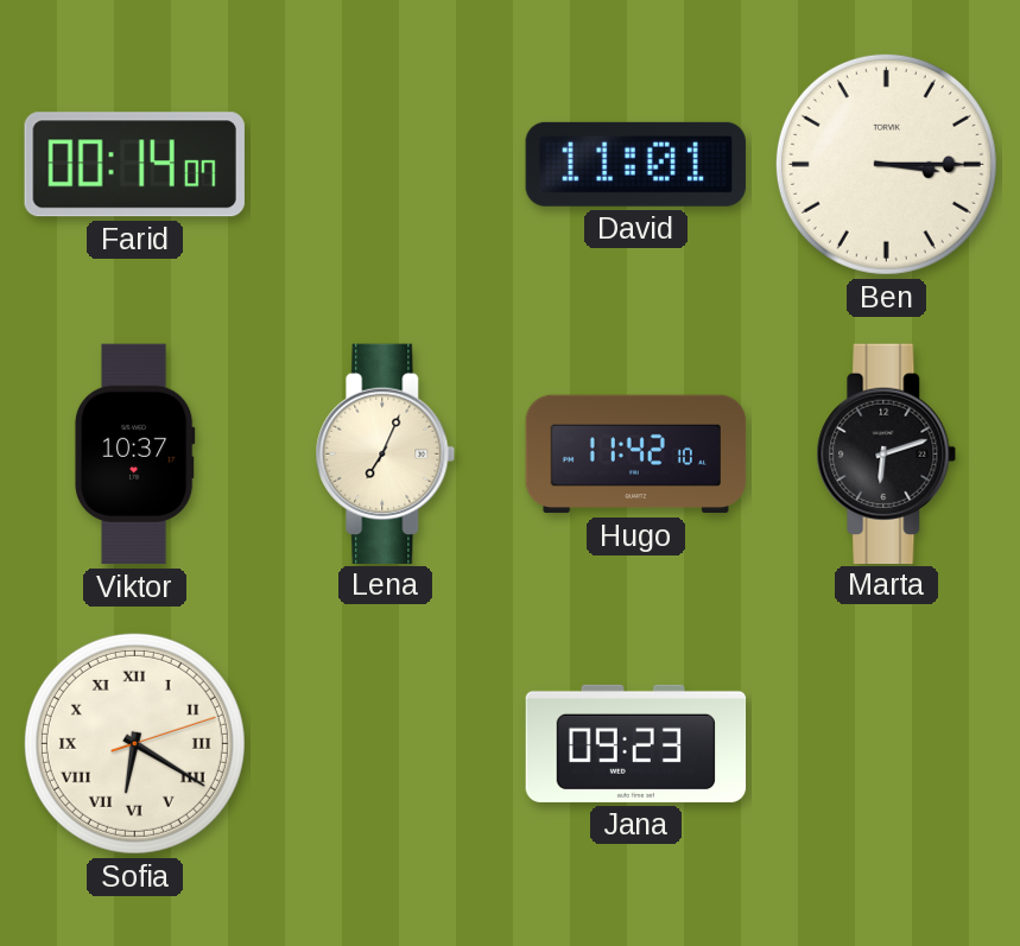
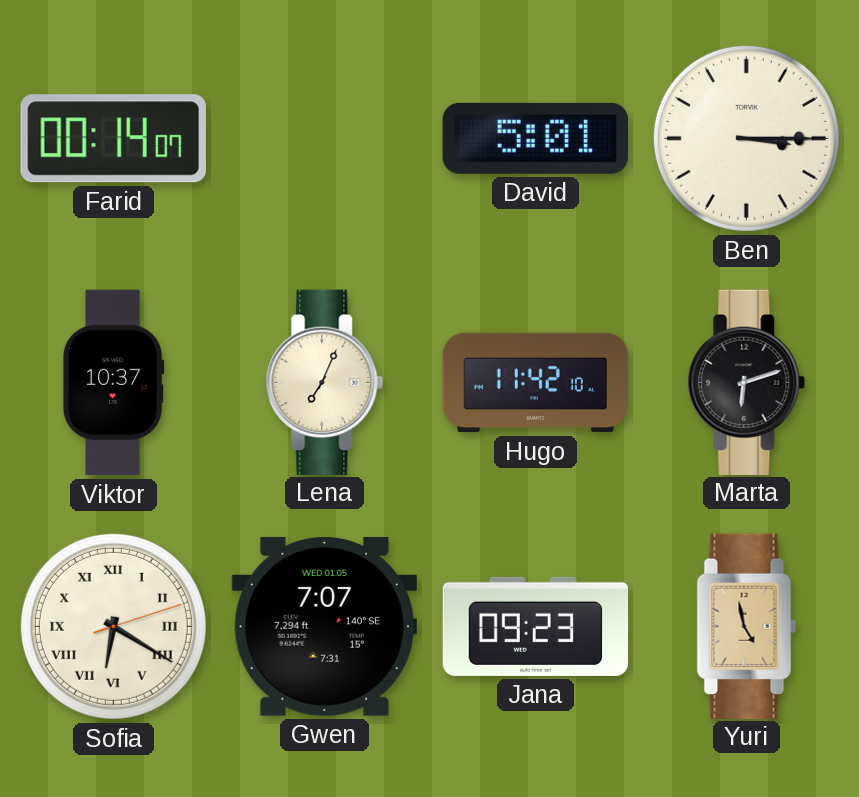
David: 11:01 -> 5:01 (535, 138)
Gwen: none -> 7:07 (324, 627)
Yuri: none -> 4:58 (747, 626)
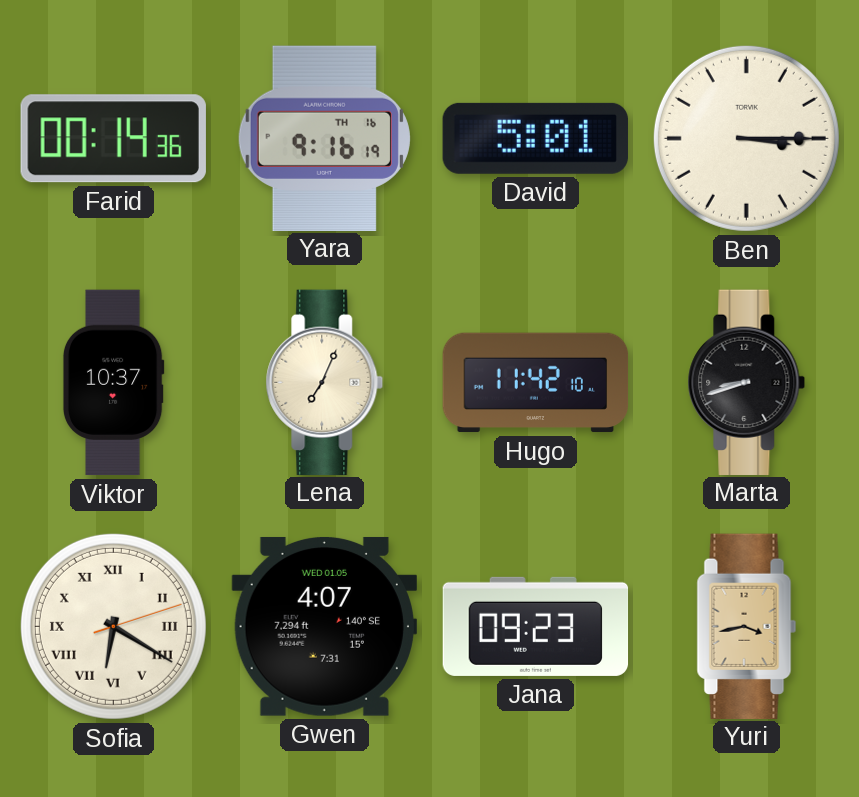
Farid: 00:14:07 -> 00:14:36 (113, 139)
Yara: none -> 9:16 (324, 138)
Marta: 6:12 -> 8:42 (747, 382)
Gwen: 7:07 -> 4:07 (324, 627)
Yuri: 4:58 -> 3:43 (747, 626)
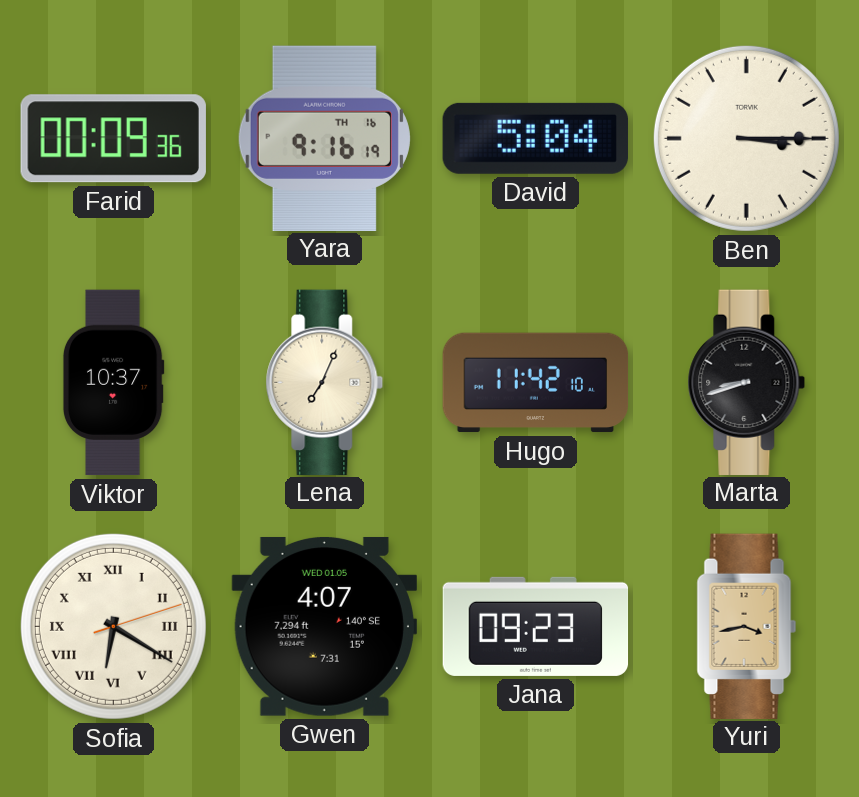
Farid: 00:14 -> 00:09 (113, 139)
David: 5:01 -> 5:04 (535, 138)
